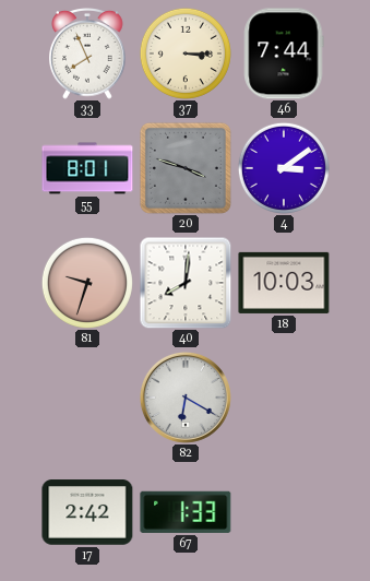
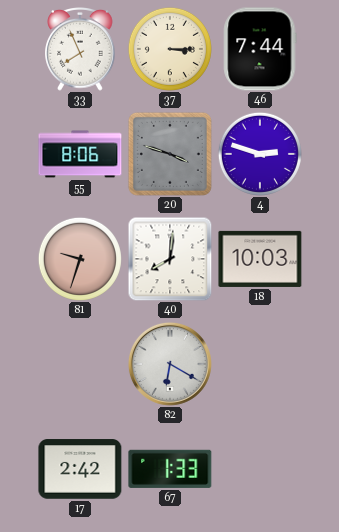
55: 8:01 -> 8:06 (80, 154)
4: 3:09 -> 2:48 (260, 154)
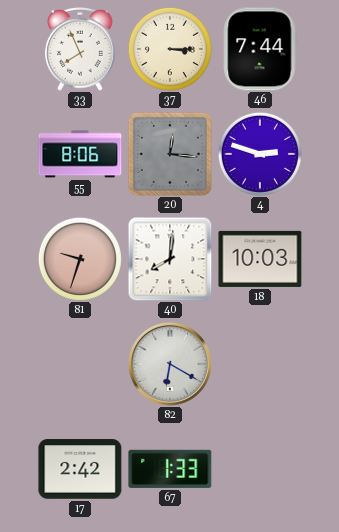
20: 3:48 -> 12:16 (170, 154)
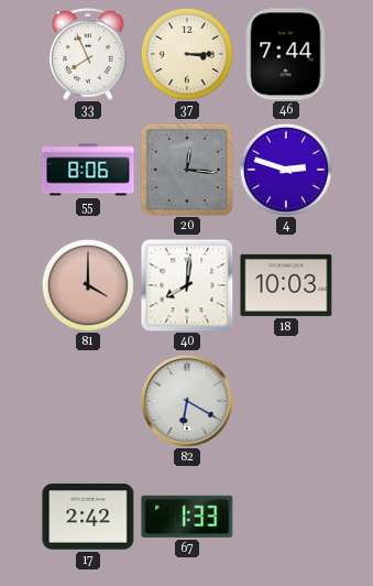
81: 9:33 -> 4:00 (88, 285)
